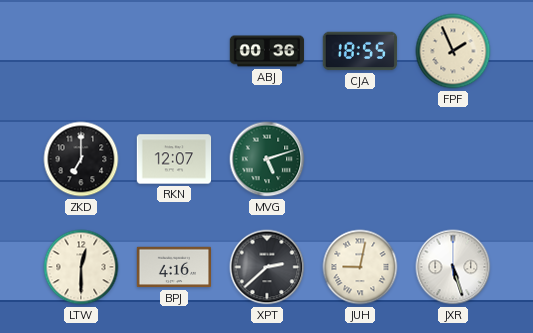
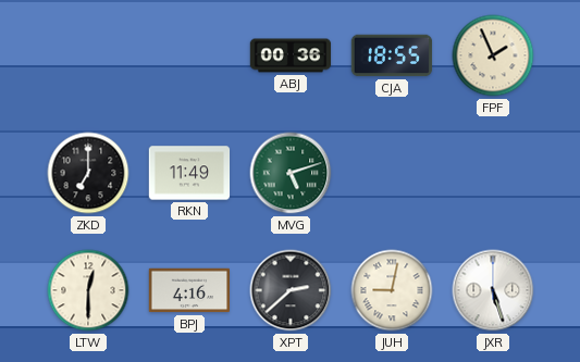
RKN: 12:07 -> 11:49 (189, 173)
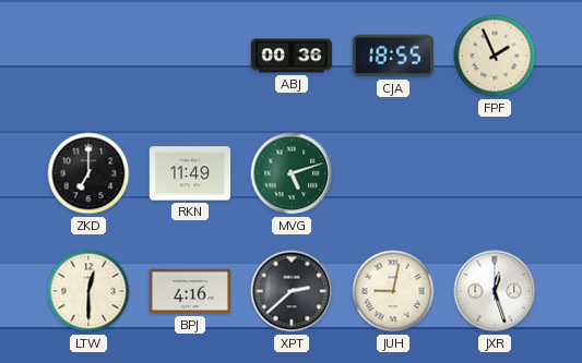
JXR: 5:27 -> 12:27 (495, 291)
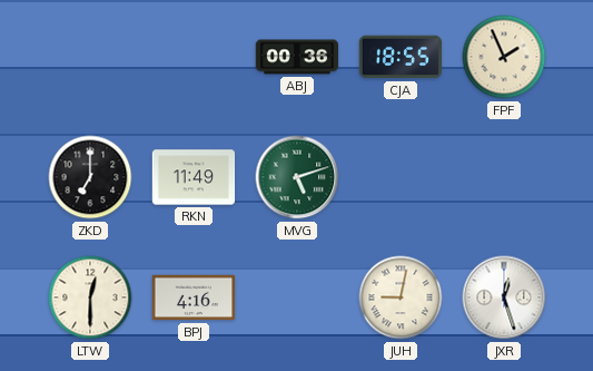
XPT: 2:38 -> none (292, 291)
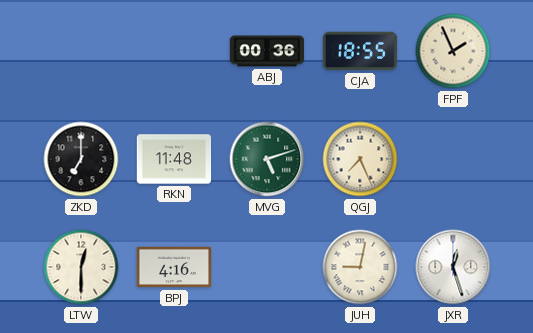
RKN: 11:49 -> 11:48 (174, 159)
QGJ: none -> 7:26 (360, 159)
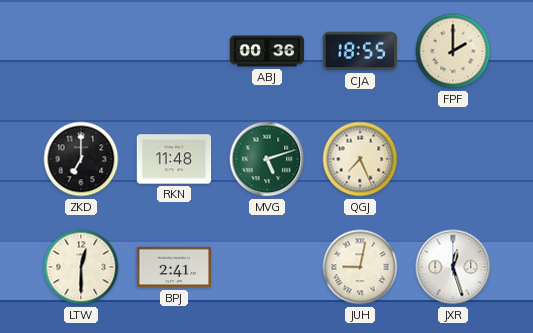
FPF: 1:56 -> 2:00 (453, 51)
BPJ: 4:16 -> 2:41 (174, 267)
